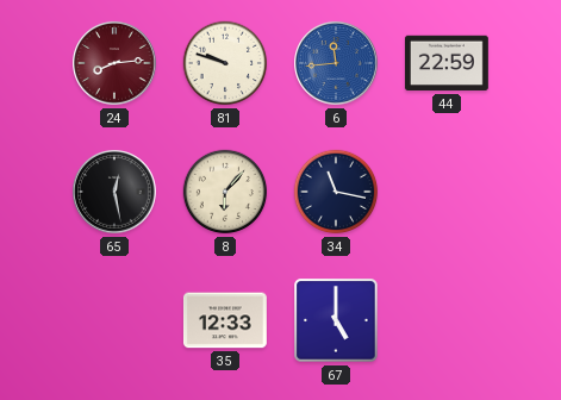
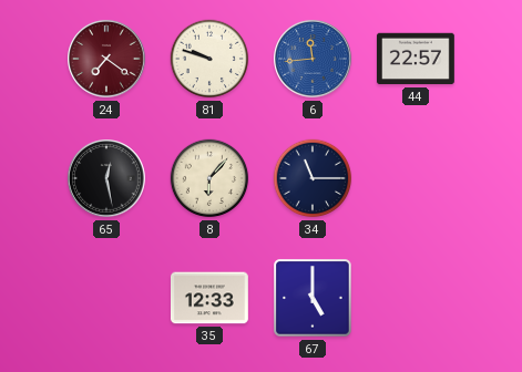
24: 8:14 -> 7:21 (106, 59)
44: 22:59 -> 22:57 (416, 59)
34: 11:17 -> 11:15 (313, 178)
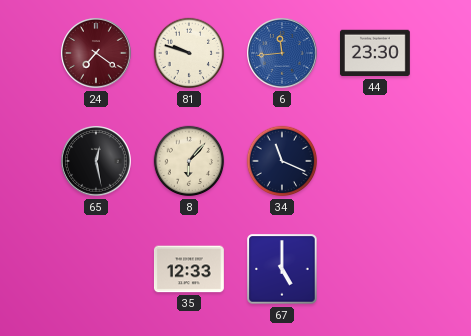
44: 22:57 -> 23:30 (375, 53)
34: 11:15 -> 11:19 (282, 161)
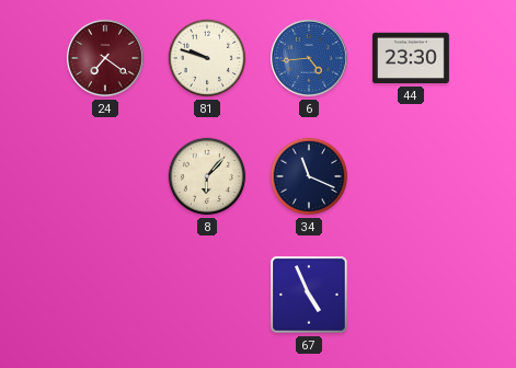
6: 11:44 -> 4:44 (309, 58)
65: 12:28 -> none (96, 161)
35: 12:33 -> none (189, 269)
67: 5:00 -> 4:56 (309, 295)
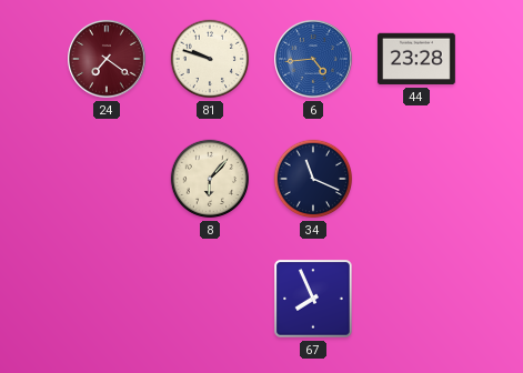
44: 23:30 -> 23:28 (416, 59)
67: 4:56 -> 7:56 (313, 299)
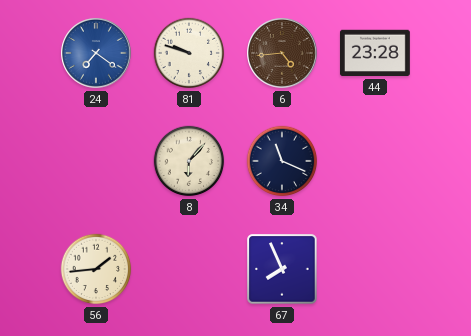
24 dial: burgundy -> blue (96, 53)
6 dial: blue -> brown (282, 53)
56: none -> 1:44 (96, 269)
